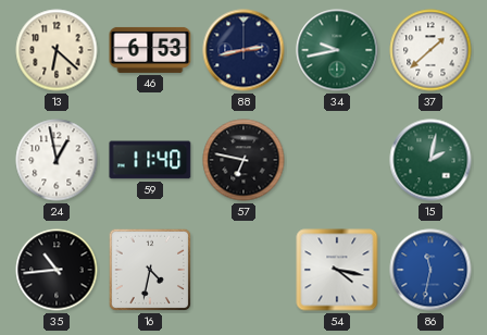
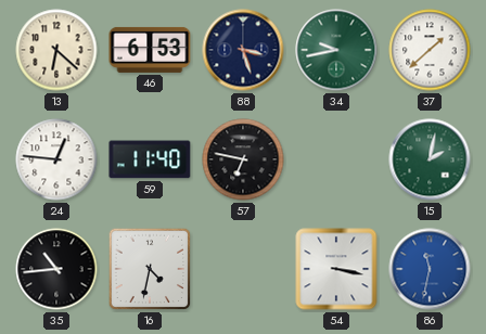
88: 2:43 -> 3:27 (243, 50)
24: 12:58 -> 12:46 (56, 159)
54: 4:17 -> 3:17 (336, 269)
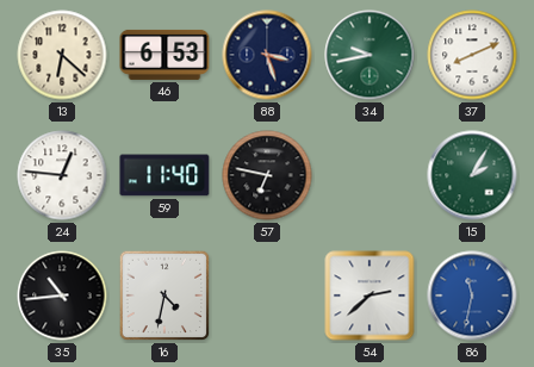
37: 1:38 -> 8:11 (472, 55)
15: 2:02 -> 2:05 (472, 175)
54: 3:17 -> 2:38 (370, 296)
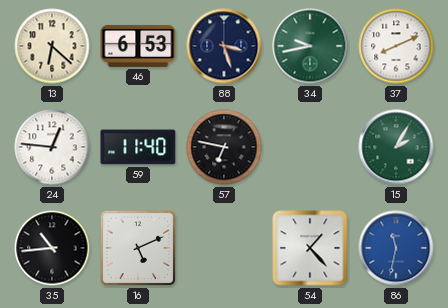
16: 4:32 -> 5:11 (138, 248)
54: 2:38 -> 1:23 (310, 248)
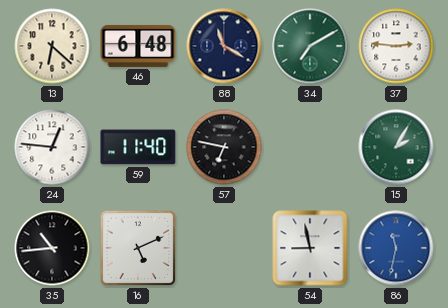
46: 6:53 -> 6:48 (138, 46)
88: 3:27 -> 11:20 (224, 46)
34: 9:43 -> 7:10 (310, 46)
37: 8:11 -> 2:46 (396, 46)
54: 1:23 -> 8:58 (310, 248)
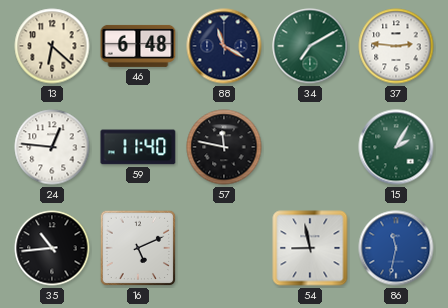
57: 6:47 -> 11:47 (224, 147)
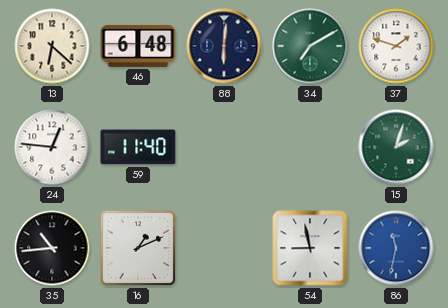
88: 11:20 -> 6:01 (224, 46)
37: 2:46 -> 1:48 (396, 46)
57: 11:47 -> none (224, 147)
15: 2:05 -> 2:03 (396, 147)
16: 5:11 -> 1:11 (138, 248)
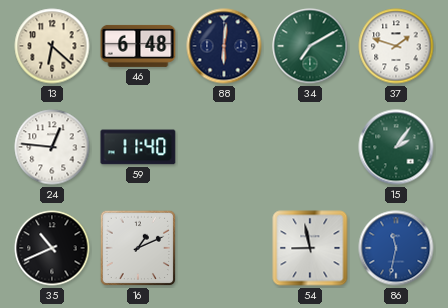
15: 2:03 -> 2:06 (396, 147)
35: 10:44 -> 10:41 (52, 248)
